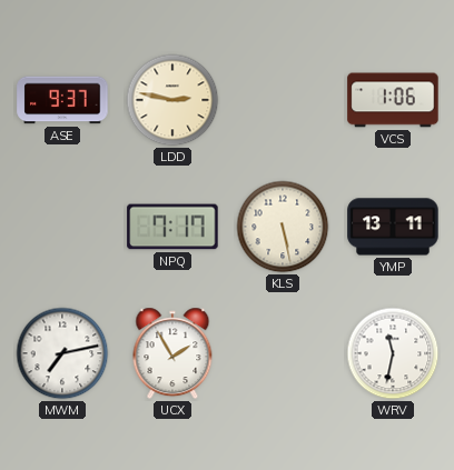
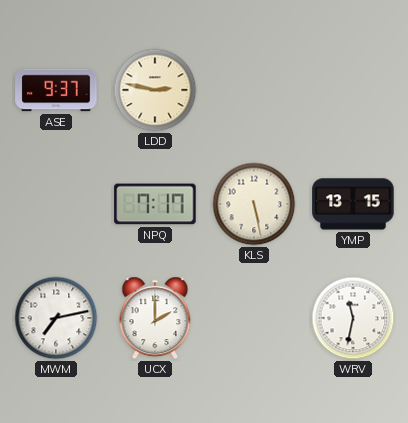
VCS: 1:06 -> none (393, 100)
YMP: 13:11 -> 13:15 (353, 204)
UCX: 1:55 -> 2:00 (155, 318)
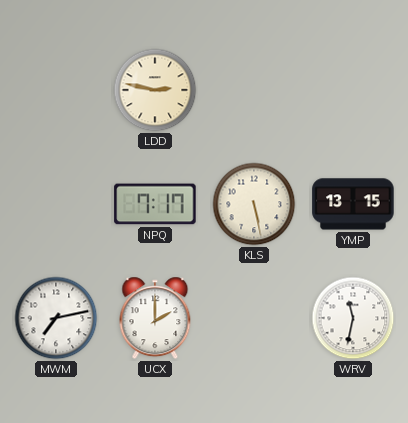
ASE: 9:37 -> none (56, 90)
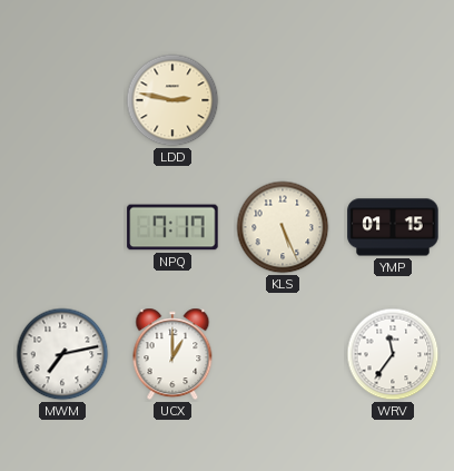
KLS: 5:28 -> 5:26 (283, 227)
YMP: 13:15 -> 01:15 (393, 227)
UCX: 2:00 -> 1:00 (172, 354)
WRV: 11:32 -> 11:36 (393, 354)
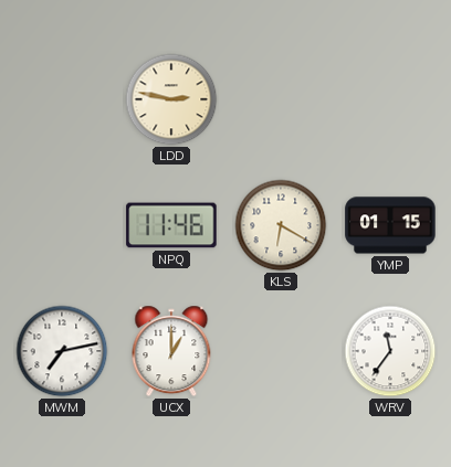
NPQ: 7:17 -> 11:46 (171, 225)
KLS: 5:26 -> 6:20 (281, 225)
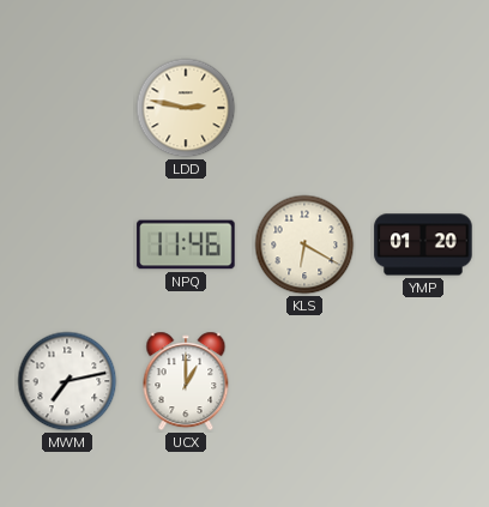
YMP: 01:15 -> 01:20 (423, 245)
WRV: 11:36 -> none (390, 351)
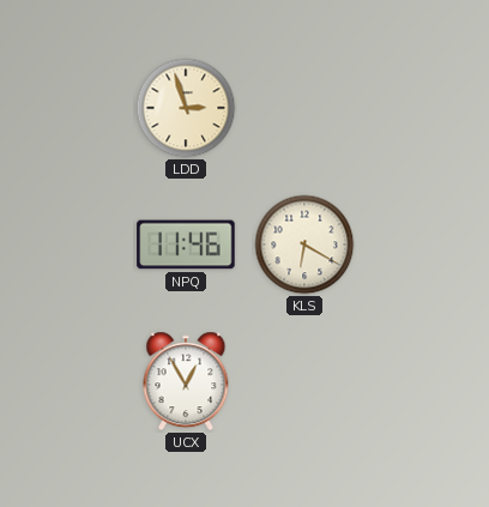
LDD: 2:47 -> 2:57 (186, 108)
YMP: 01:20 -> none (423, 245)
MWM: 7:13 -> none (67, 381)
UCX: 1:00 -> 12:55 (186, 381)
